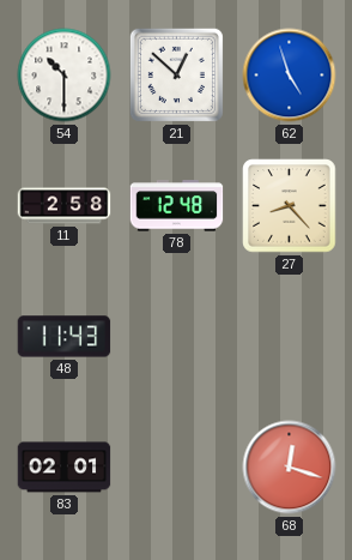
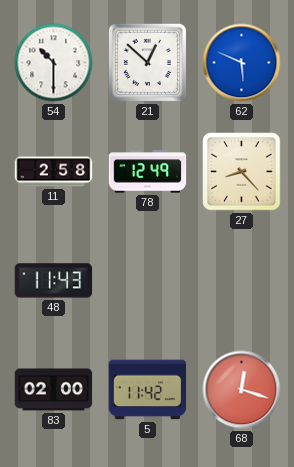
62: 4:57 -> 5:49 (242, 63)
78: 12:48 -> 12:49 (148, 172)
83: 02:01 -> 02:00 (54, 390)
5: none -> 11:42 (148, 390)
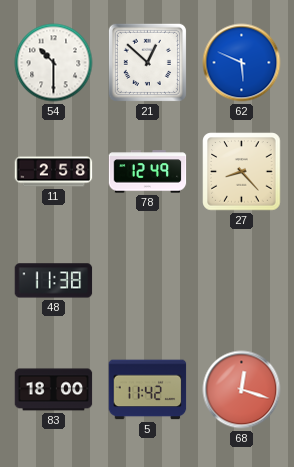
48: 11:43 -> 11:38 (54, 281)
83: 02:00 -> 18:00 (54, 390)
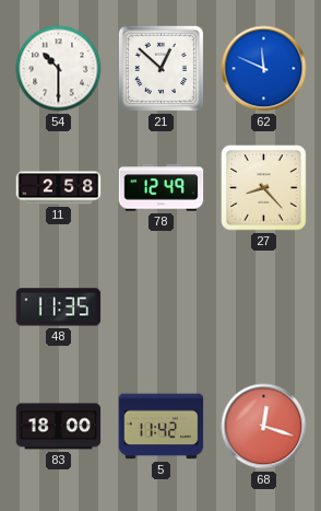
62: 5:49 -> 11:49 (264, 69)
48: 11:38 -> 11:35 (59, 307)
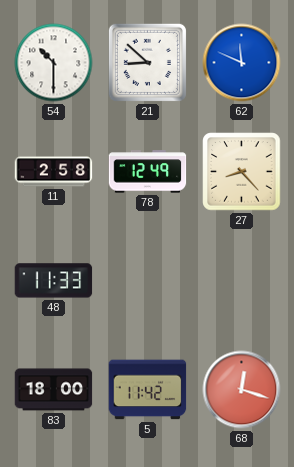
21: 12:52 -> 8:52 (147, 62)
48: 11:35 -> 11:33 (54, 281)
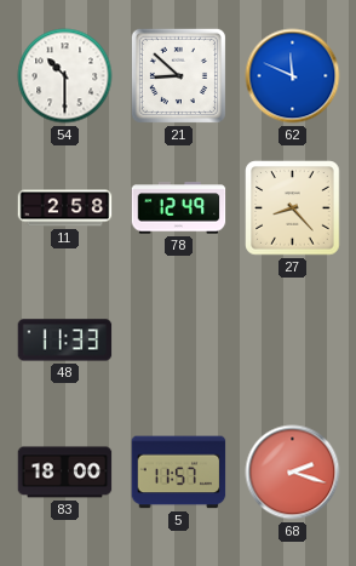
5: 11:42 -> 11:57 (179, 473)
68: 12:18 -> 2:18 (293, 473)
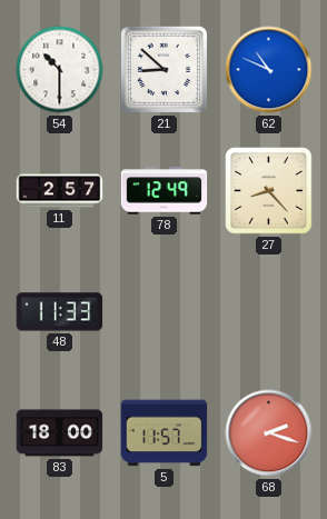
62: 11:49 -> 10:49 (269, 70)
11: 2:58 -> 2:57 (60, 191)
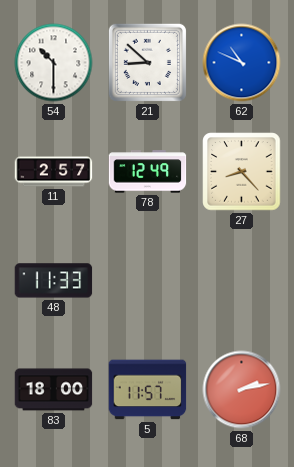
68: 2:18 -> 2:13 (242, 390)
